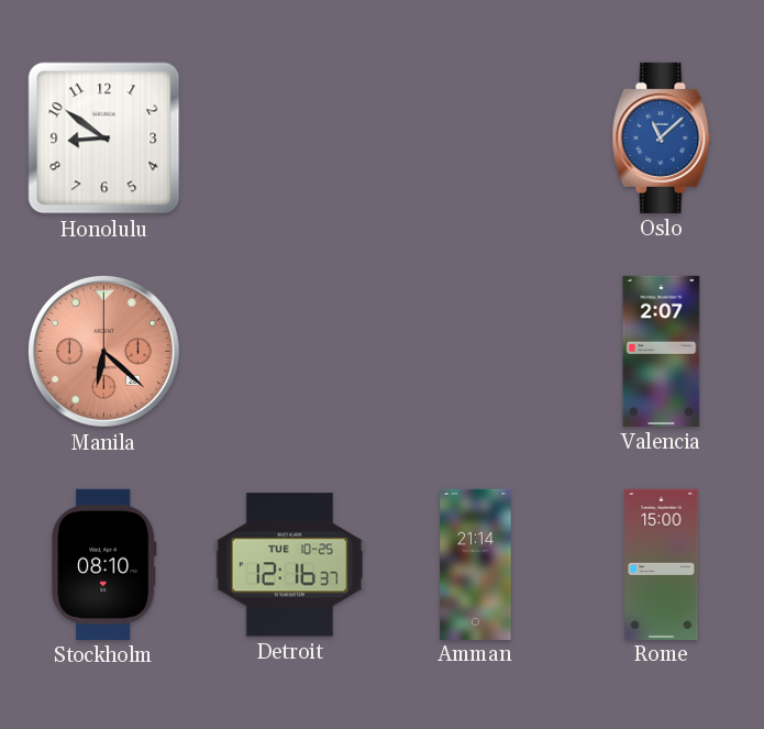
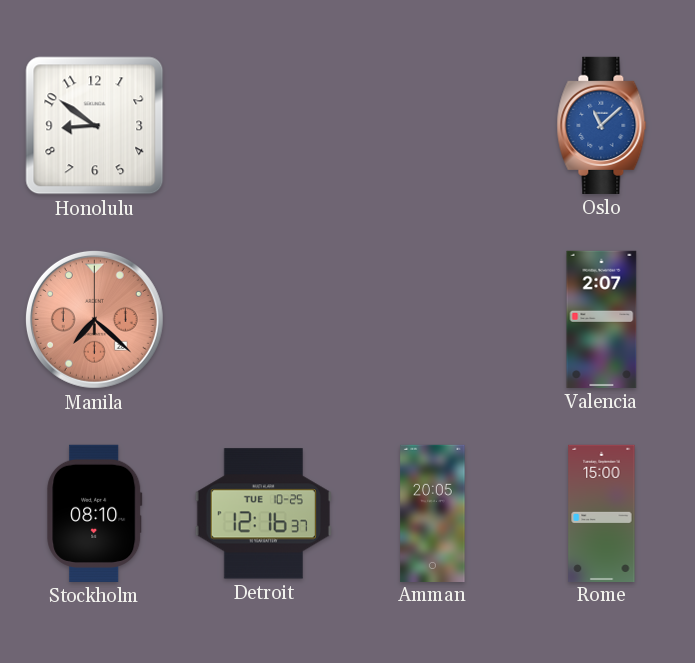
Manila: 6:22 -> 7:22 (94, 319)
Amman: 21:14 -> 20:05 (433, 513)
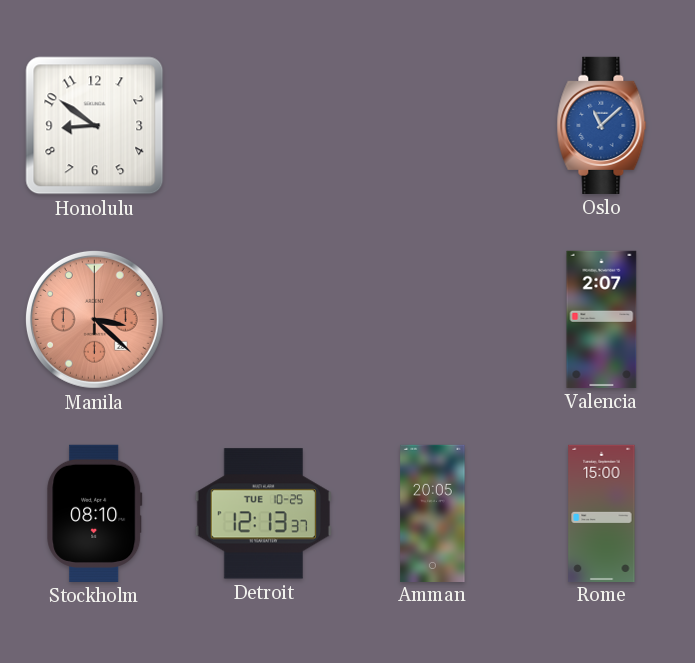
Manila: 7:22 -> 3:22 (94, 319)
Detroit: 12:16 -> 12:13 (263, 514)
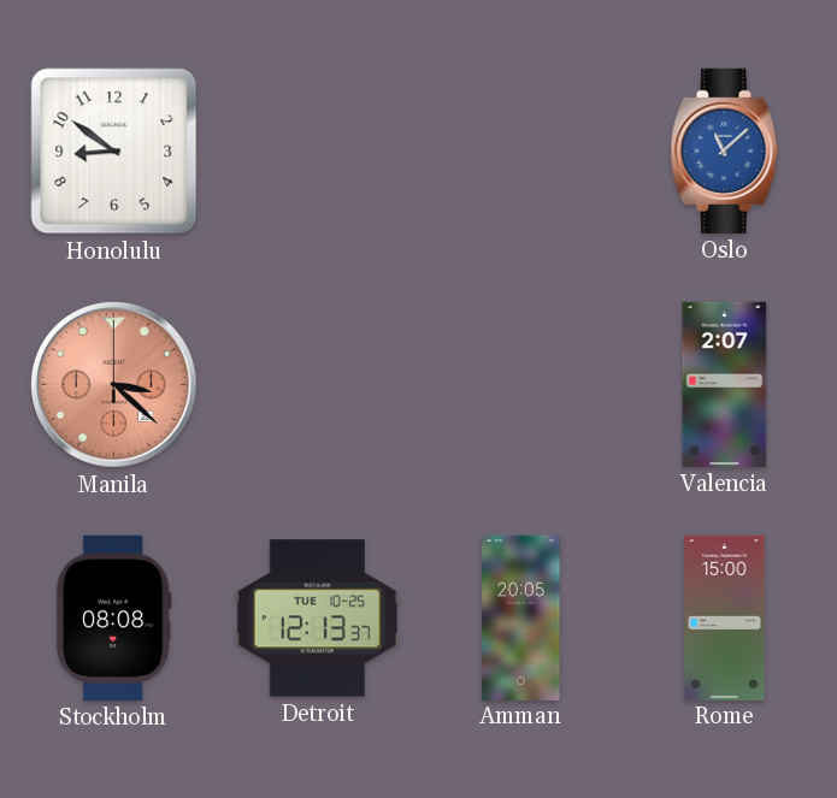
Stockholm: 08:10 -> 08:08 (114, 617)
